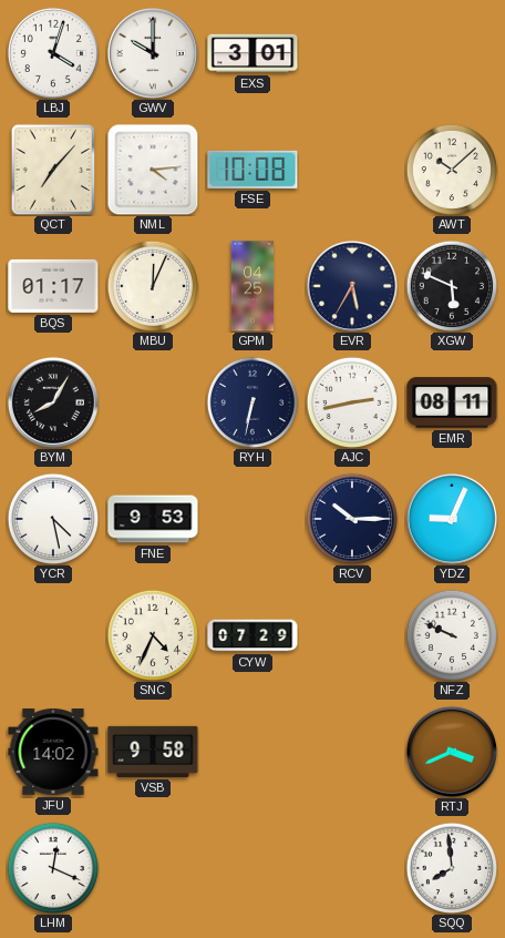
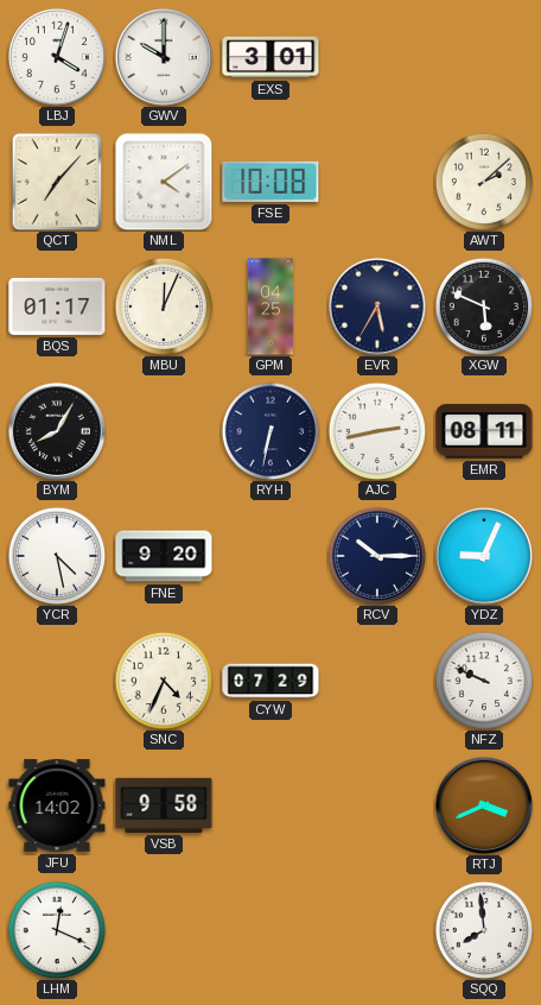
NML: 4:14 -> 4:09 (164, 182)
AWT: 10:08 -> 2:08 (484, 182)
FNE: 9:53 -> 9:20 (164, 556)
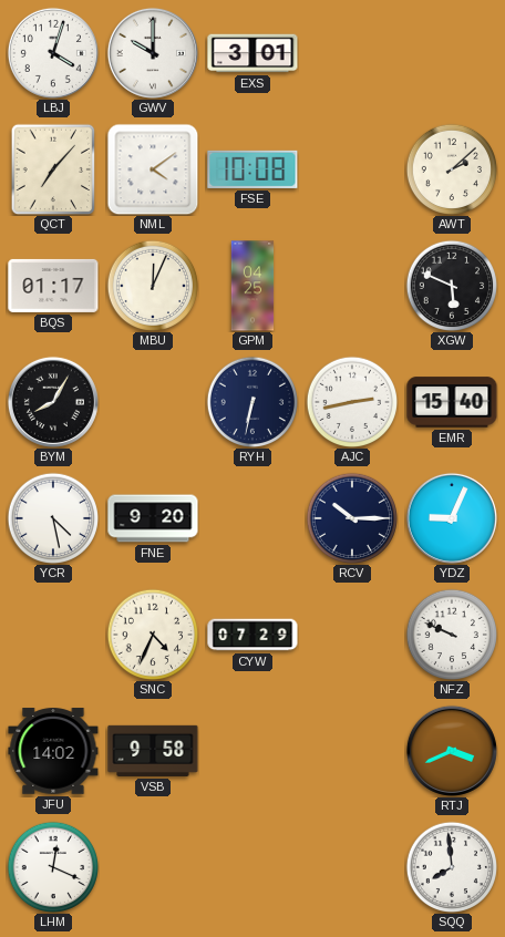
EVR: 5:35 -> none (377, 306)
EMR: 08:11 -> 15:40 (452, 402)
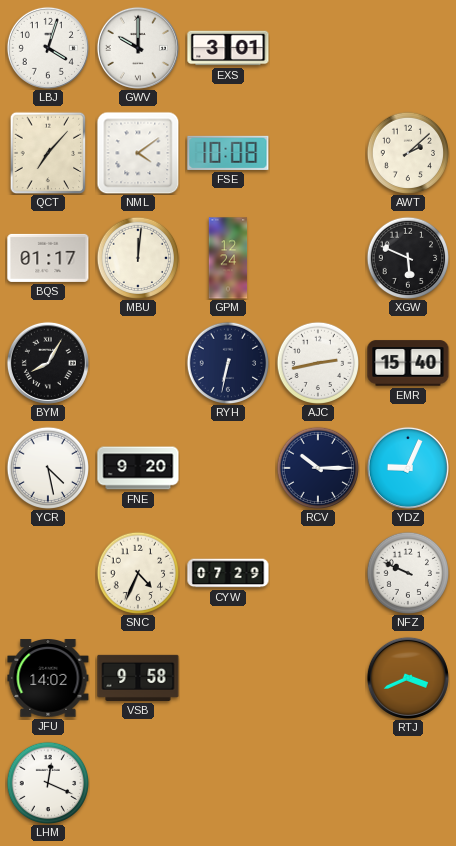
MBU: 12:04 -> 12:01 (138, 258)
GPM: 04:25 -> 12:24 (228, 258)
SQQ: 7:59 -> none (452, 867)
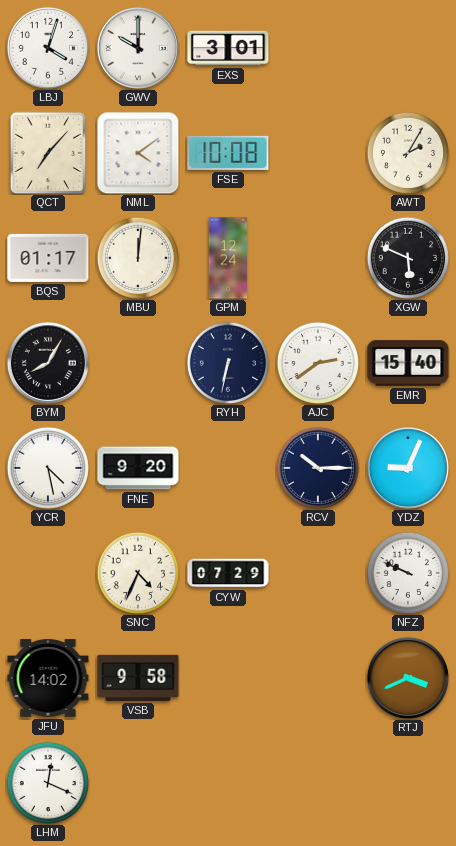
AWT: 2:08 -> 2:05 (408, 153)
AJC: 2:43 -> 2:39 (318, 363)
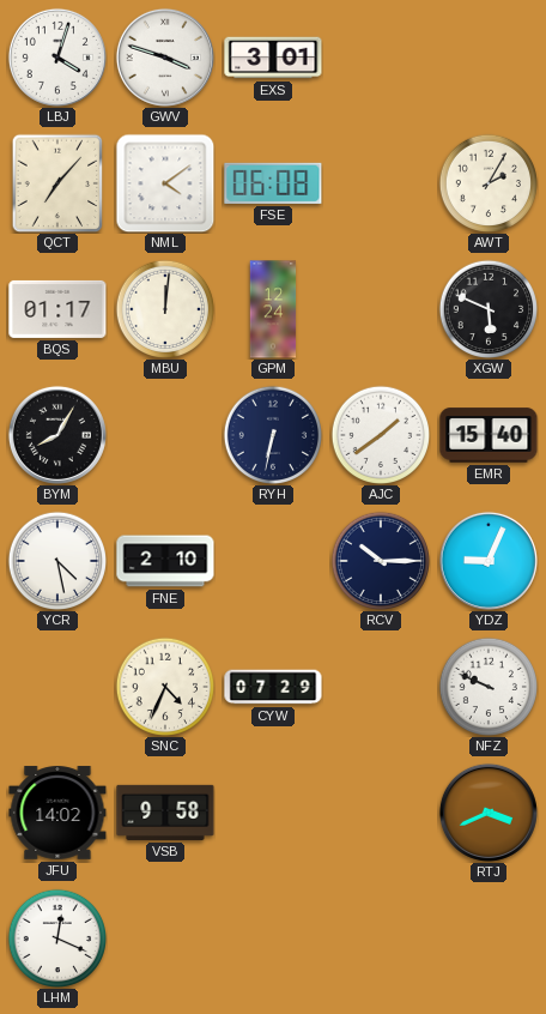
GWV: 10:00 -> 3:48 (165, 58)
FSE: 10:08 -> 06:08 (273, 183)
AJC: 2:39 -> 1:39 (381, 435)
FNE: 9:20 -> 2:10 (165, 561)
